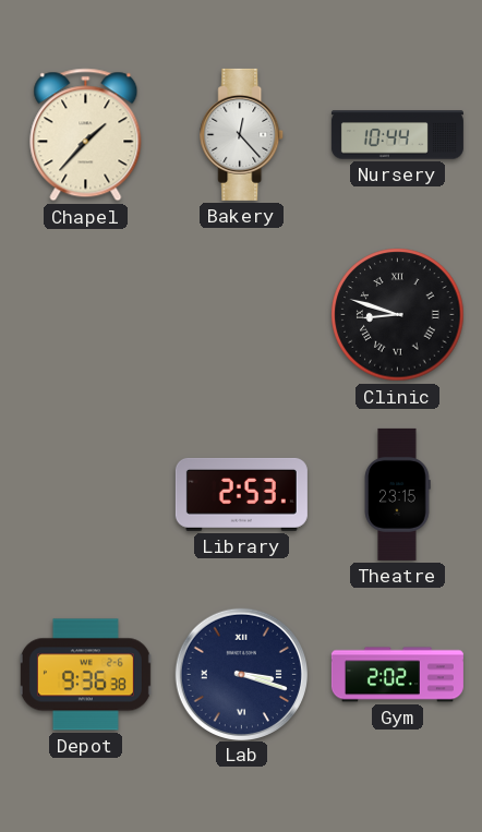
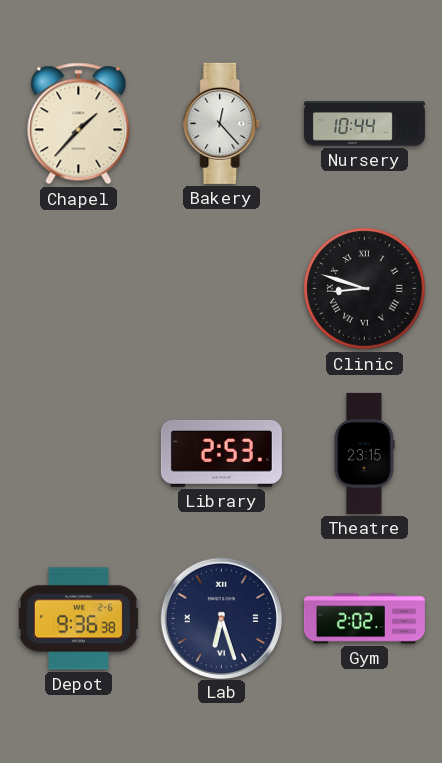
Lab: 3:18 -> 6:27 (221, 618)
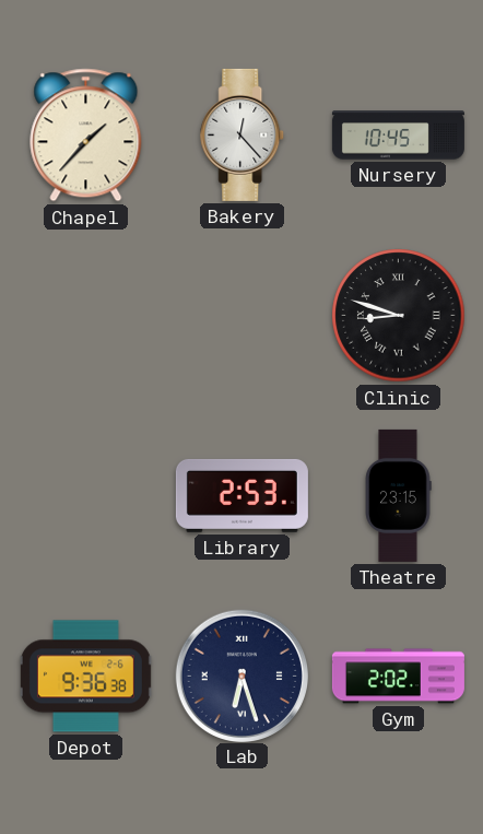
Nursery: 10:44 -> 10:45 (398, 136)
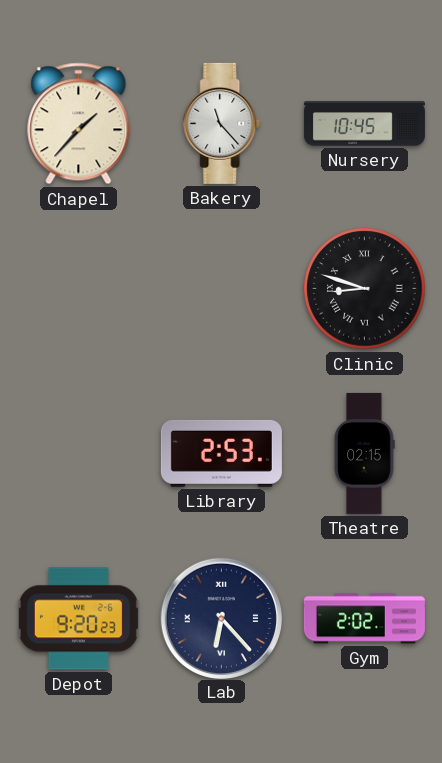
Bakery: 12:23 -> 11:23 (222, 123)
Theatre: 23:15 -> 02:15 (364, 453)
Depot: 9:36 -> 9:20 (78, 619)
Lab: 6:27 -> 6:23 (221, 618)
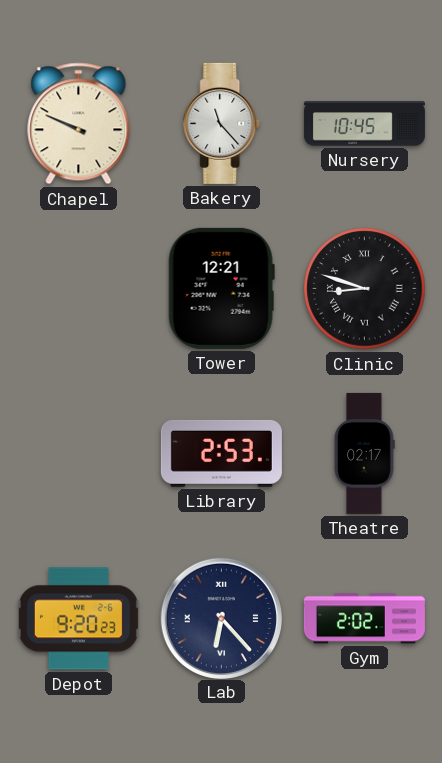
Chapel: 1:37 -> 9:49 (79, 124)
Tower: none -> 12:21 (221, 288)
Theatre: 02:15 -> 02:17 (364, 453)
